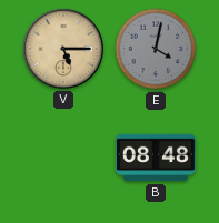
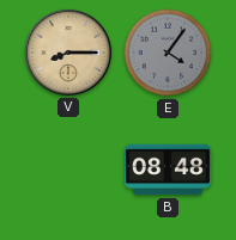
V: 5:15 -> 8:15 (68, 53)
E: 4:02 -> 4:06 (168, 53)
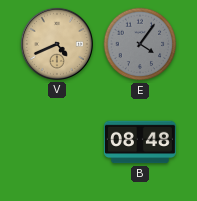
V: 8:15 -> 4:41 (57, 44)
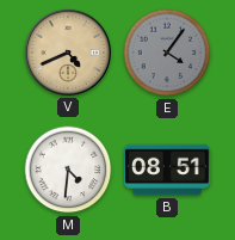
M: none -> 4:31 (68, 170)
B: 08:48 -> 08:51 (167, 170)
